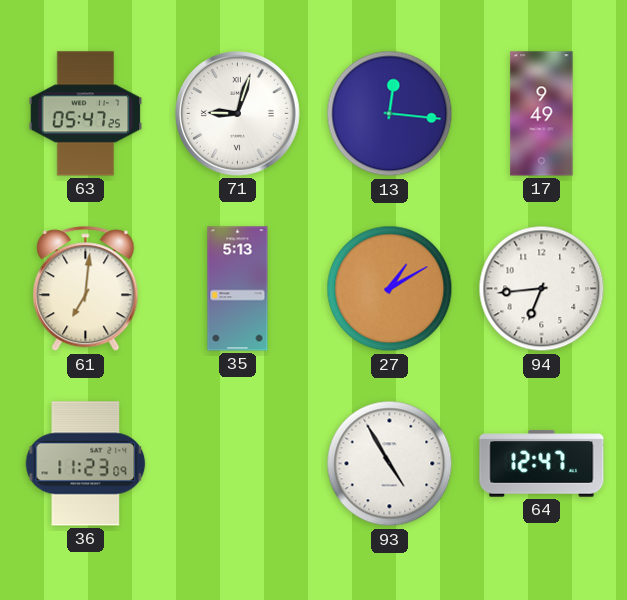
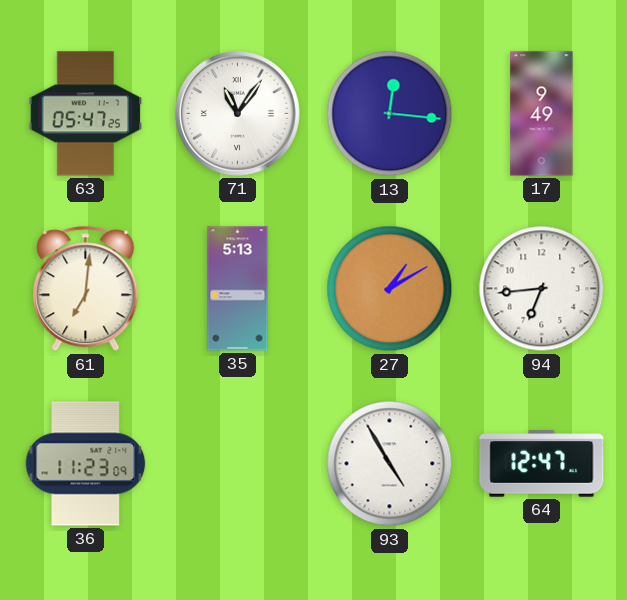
71: 9:03 -> 11:06 (238, 114)
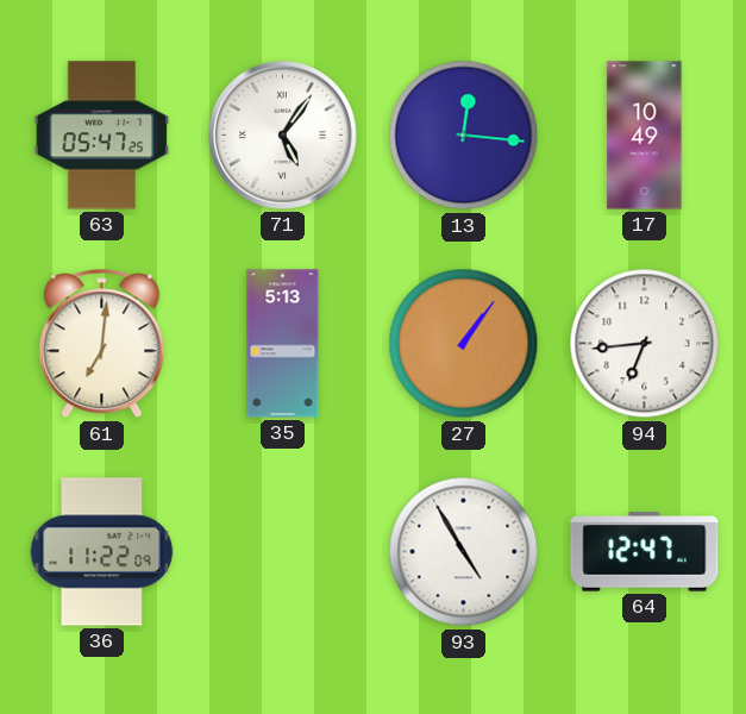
71: 11:06 -> 5:06 (283, 136)
17: 9:49 -> 10:49 (645, 136)
27: 1:10 -> 1:06 (464, 344)
36: 11:23 -> 11:22 (102, 552)
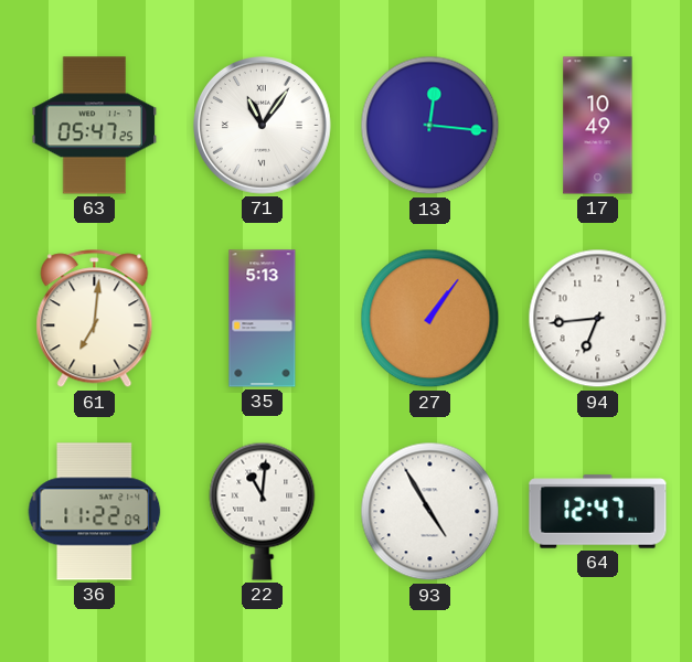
71: 5:06 -> 11:06 (263, 126)
22: none -> 11:01 (263, 511)
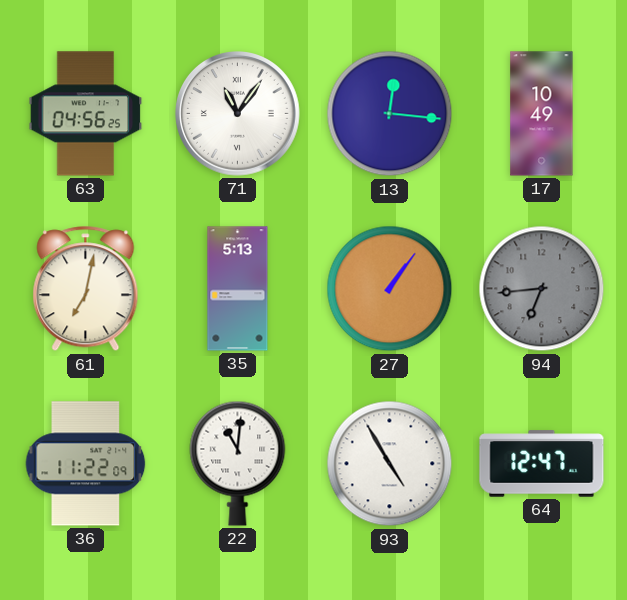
63: 05:47 -> 04:56 (86, 114)
61: 7:01 -> 7:02 (86, 289)
94 dial: white -> grey (542, 289)
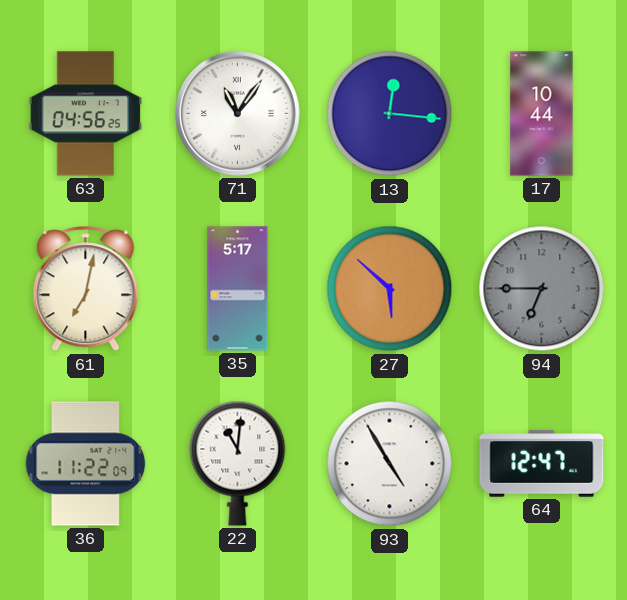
17: 10:49 -> 10:44 (542, 114)
35: 5:13 -> 5:17 (238, 289)
27: 1:06 -> 5:52 (390, 289)
94: 6:44 -> 6:45 (542, 289)
